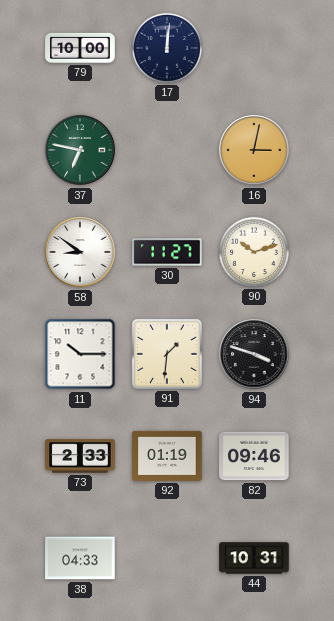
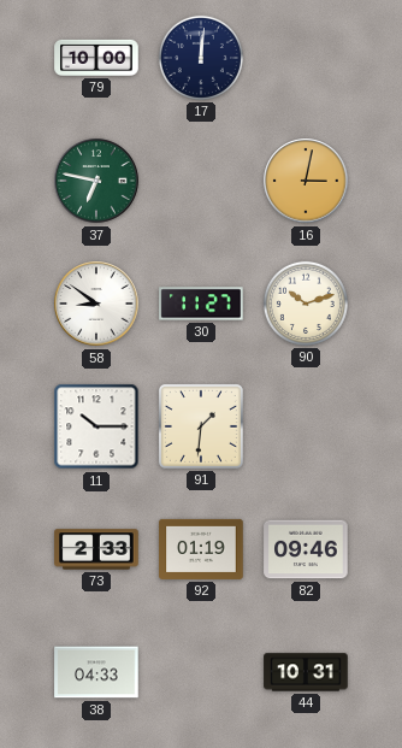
94: 3:48 -> none (254, 354)
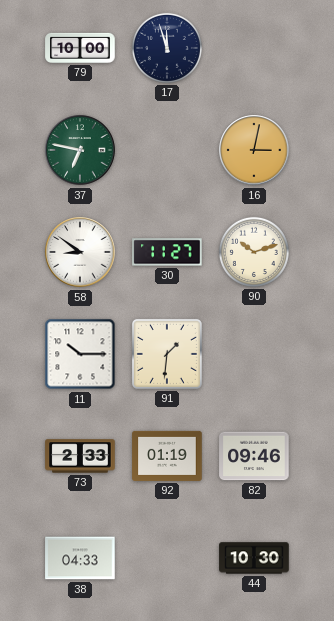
17: 12:01 -> 11:57 (167, 48)
44: 10:31 -> 10:30 (254, 558)
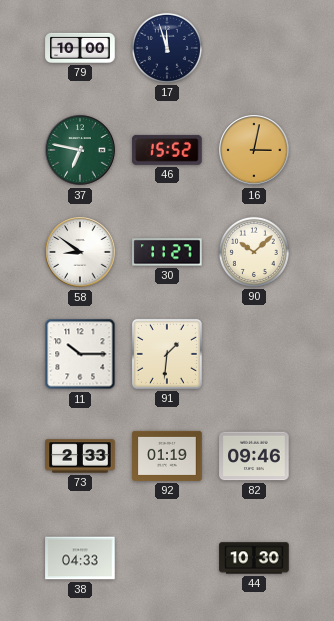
46: none -> 15:52 (167, 150)
90: 10:12 -> 10:08 (254, 252)
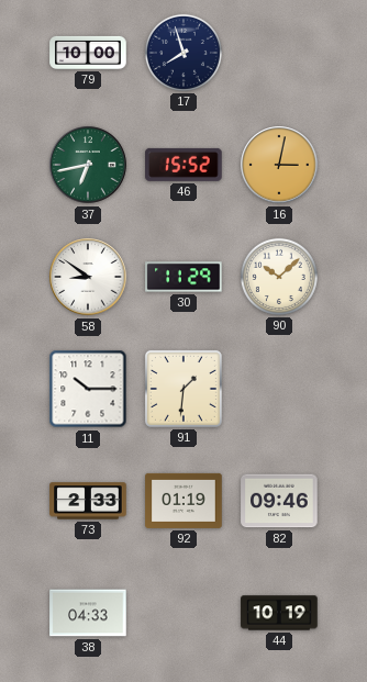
17: 11:57 -> 7:57 (183, 53)
37: 6:47 -> 6:43 (88, 165)
30: 11:27 -> 11:29 (183, 277)
44: 10:30 -> 10:19 (279, 613)
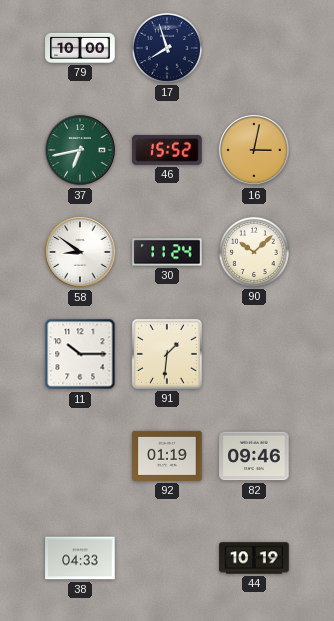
30: 11:29 -> 11:24 (167, 252)
73: 2:33 -> none (88, 501)
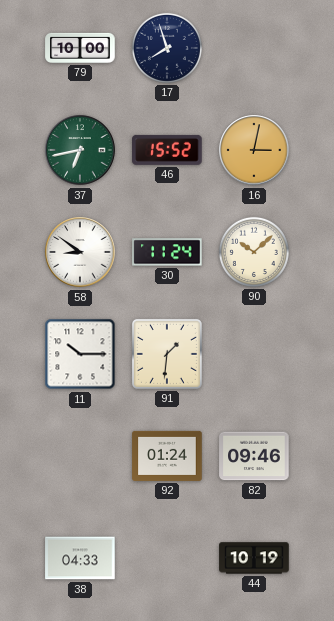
92: 01:19 -> 01:24 (167, 456)
